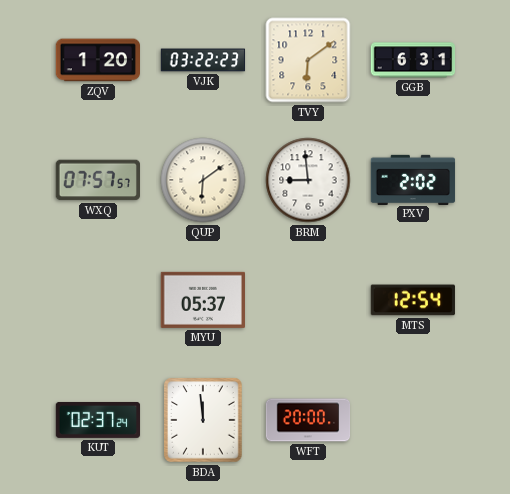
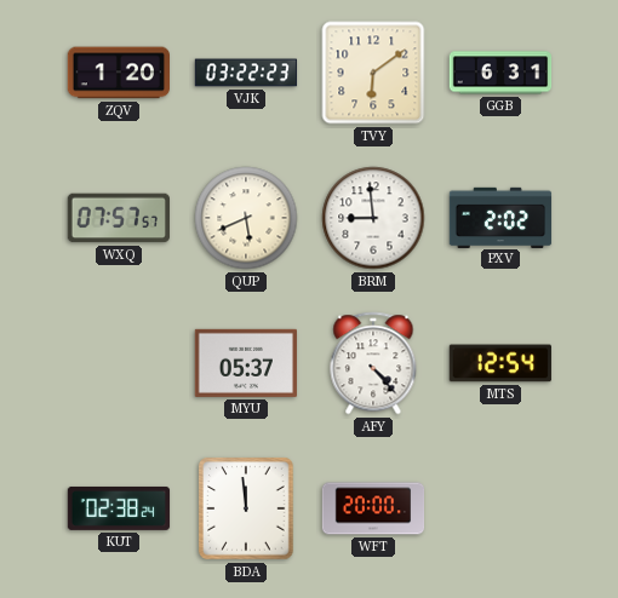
QUP: 6:09 -> 5:41 (246, 218)
AFY: none -> 4:23 (373, 363)
KUT: 02:37 -> 02:38 (119, 508)
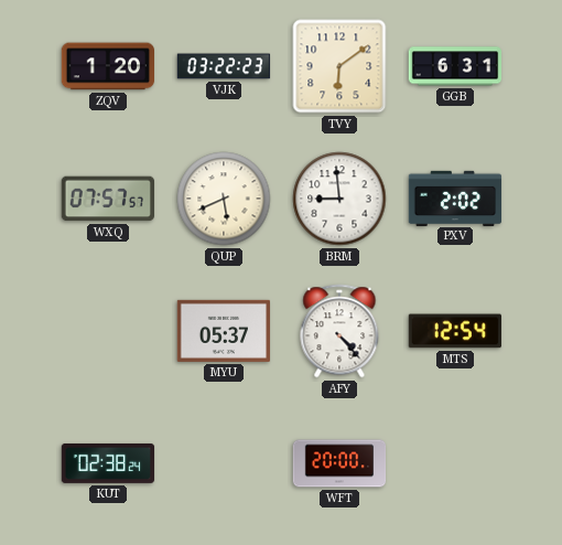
BDA: 11:59 -> none (246, 508)
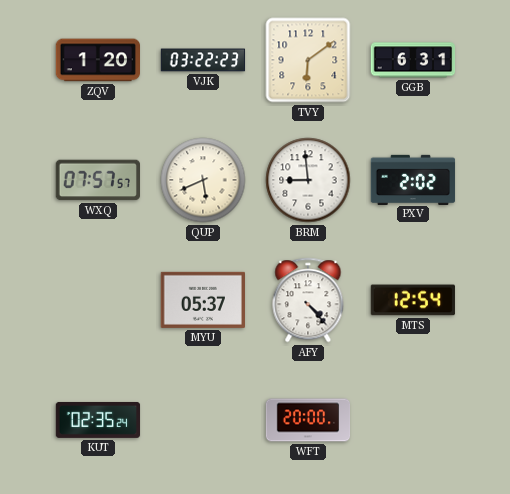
KUT: 02:38 -> 02:35 (98, 420)
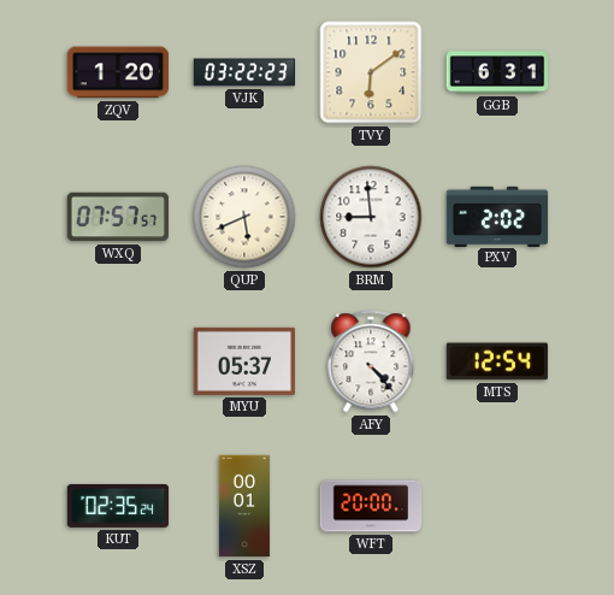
XSZ: none -> 00:01 (244, 506)
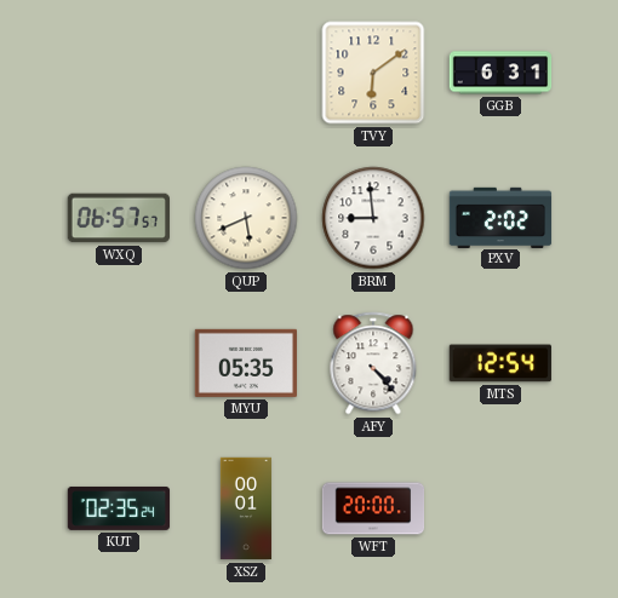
ZQV: 1:20 -> none (117, 72)
VJK: 03:22 -> none (244, 72)
WXQ: 07:57 -> 06:57 (118, 218)
MYU: 05:37 -> 05:35 (245, 363)
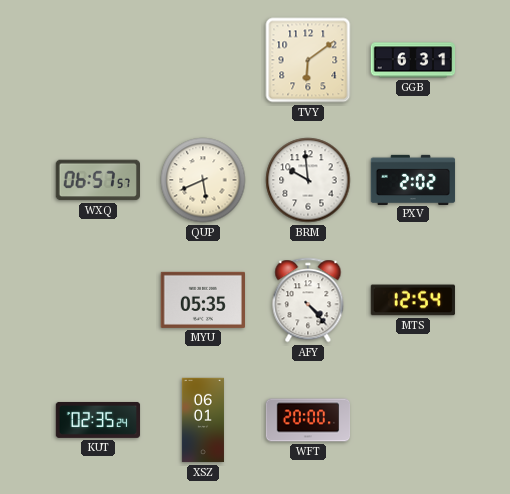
BRM: 8:59 -> 9:59 (308, 180)
XSZ: 00:01 -> 06:01 (203, 420)
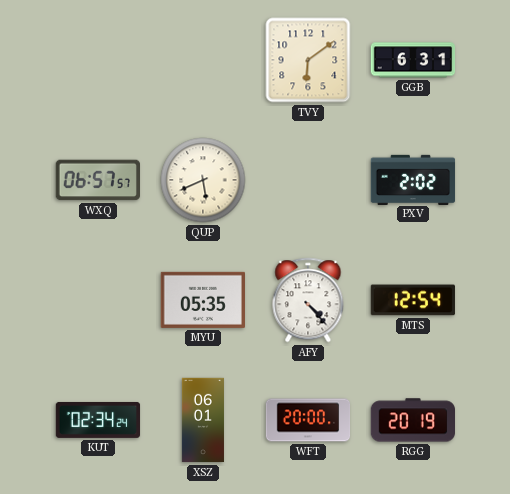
BRM: 9:59 -> none (308, 180)
KUT: 02:35 -> 02:34 (98, 420)
RGG: none -> 20:19 (412, 420)
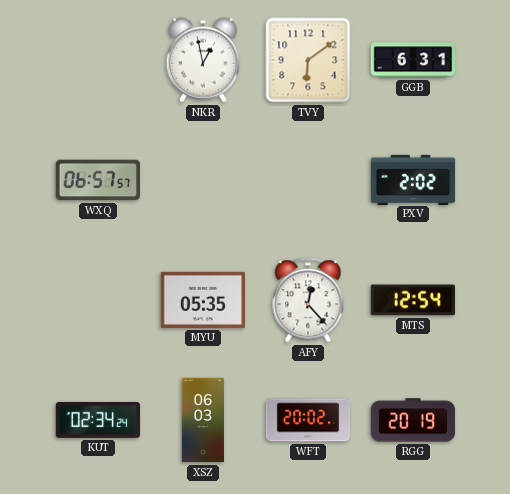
NKR: none -> 12:58 (203, 60)
QUP: 5:41 -> none (203, 180)
AFY: 4:23 -> 12:23 (308, 300)
XSZ: 06:01 -> 06:03 (203, 420)
WFT: 20:00 -> 20:02 (308, 420)
